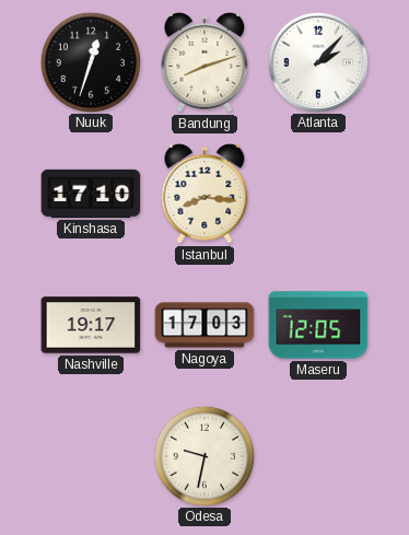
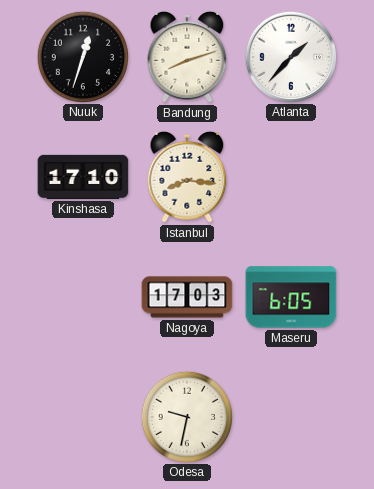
Atlanta: 2:07 -> 1:37 (290, 56)
Nashville: 19:17 -> none (91, 325)
Maseru: 12:05 -> 6:05 (291, 297)
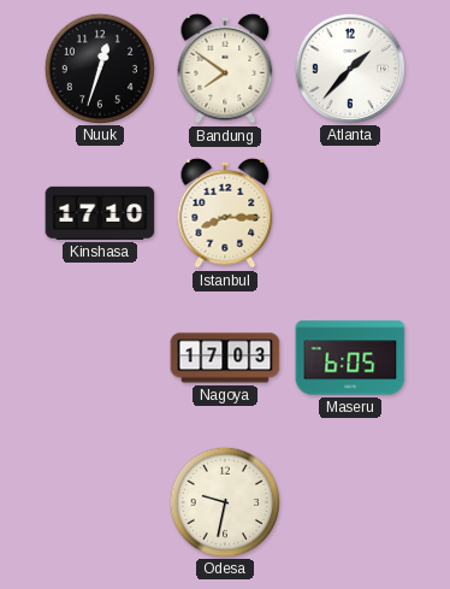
Bandung: 8:12 -> 7:51 (225, 69)
Istanbul: 8:16 -> 8:15 (225, 213)
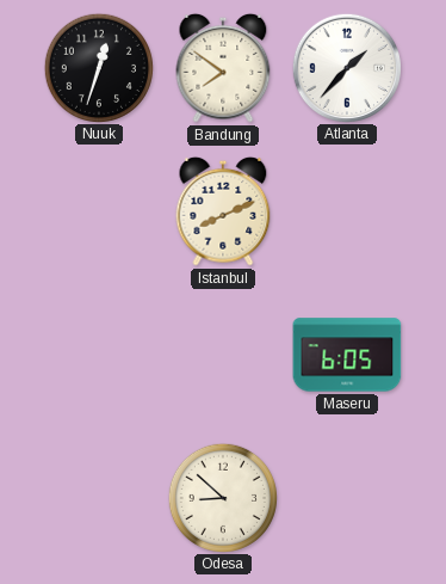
Kinshasa: 17:10 -> none (100, 213)
Istanbul: 8:15 -> 8:11 (223, 211)
Nagoya: 17:03 -> none (225, 358)
Odesa: 9:32 -> 8:52 (222, 497)
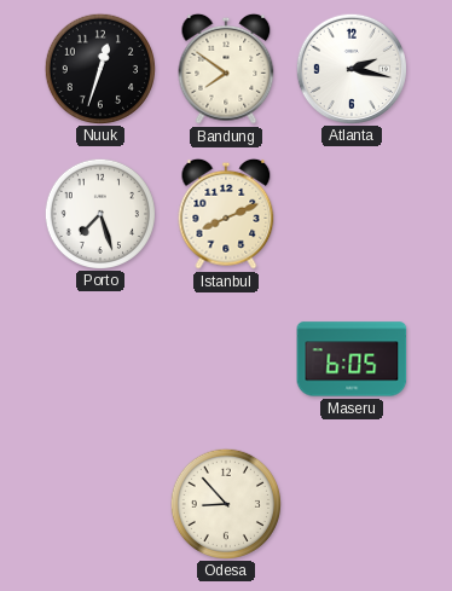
Atlanta: 1:37 -> 2:17 (350, 68)
Porto: none -> 7:27 (99, 213)
Odesa: 8:52 -> 8:53 (225, 503)
